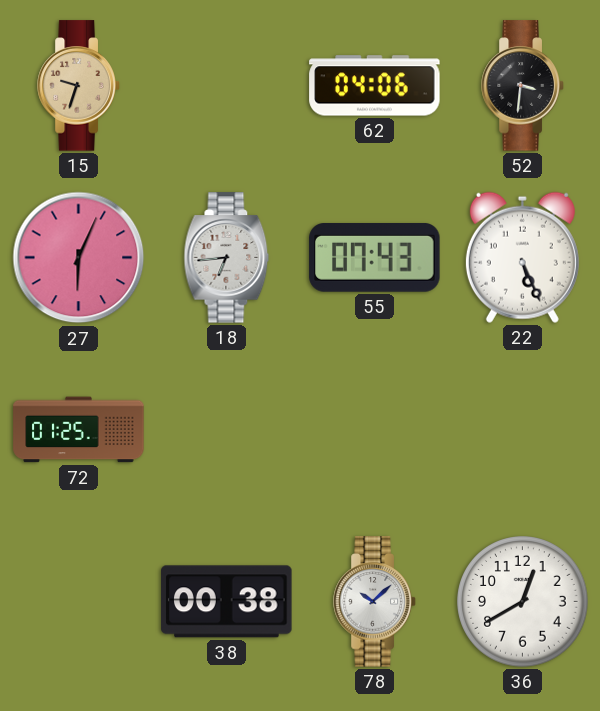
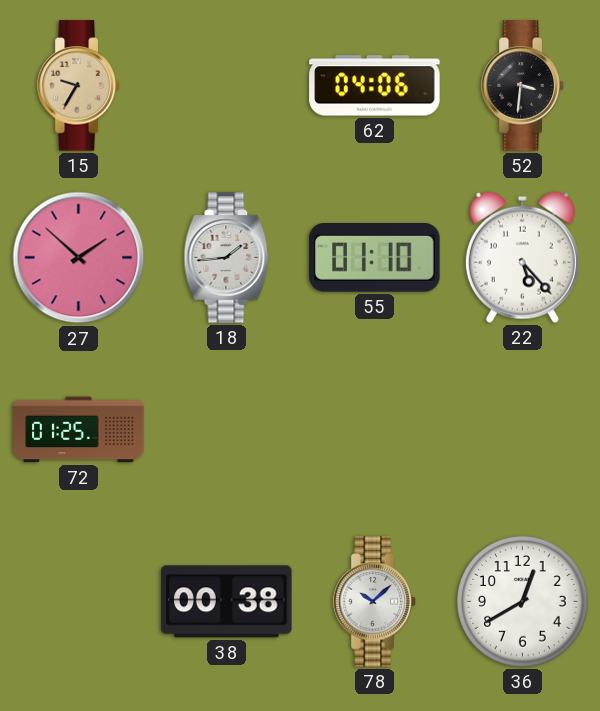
15: 9:33 -> 9:35 (79, 86)
27: 6:04 -> 1:52 (79, 258)
18: 6:44 -> 1:44 (227, 258)
55: 07:43 -> 01:10 (375, 258)
22: 5:26 -> 5:23 (522, 257)
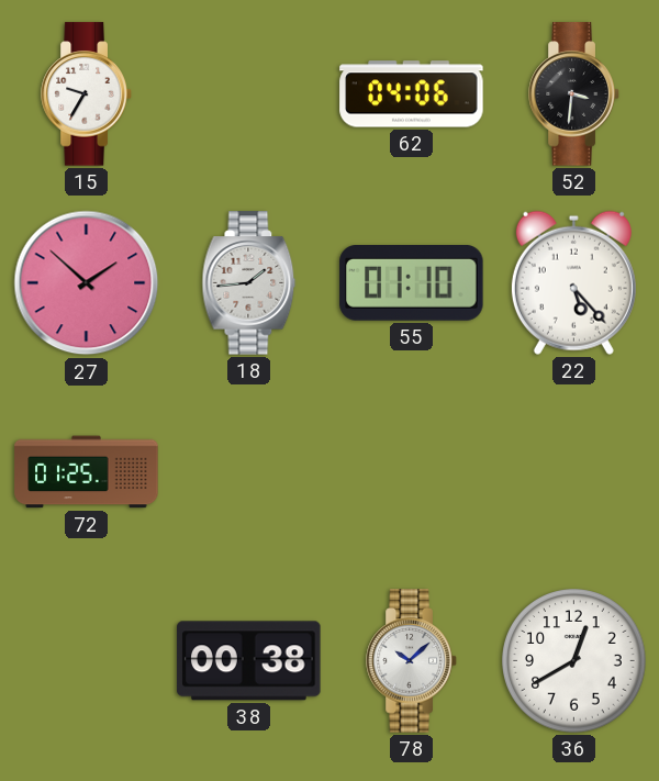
15 dial: champagne -> white (87, 94)
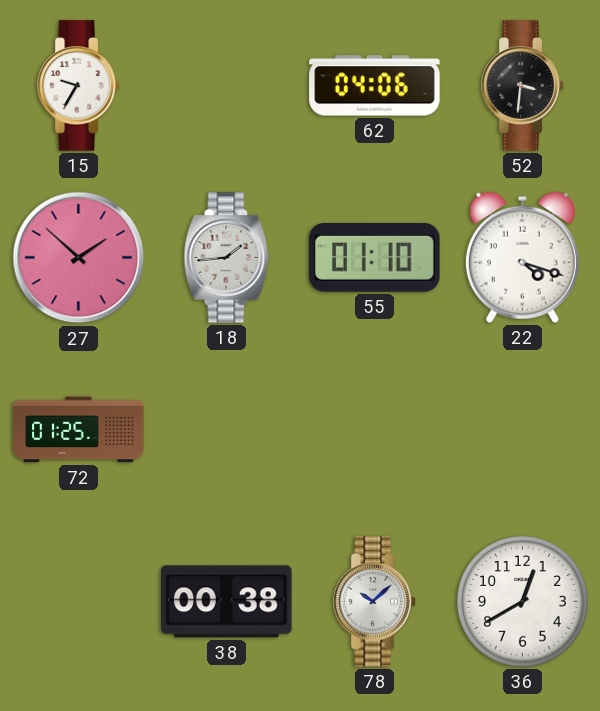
22: 5:23 -> 4:18 (522, 257)
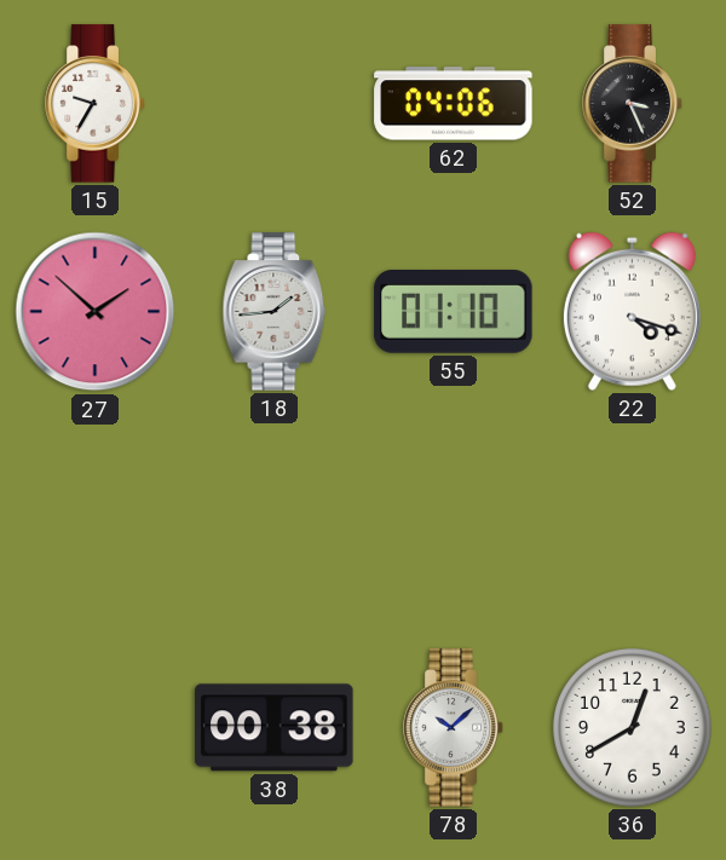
52: 3:31 -> 3:26 (633, 104)
72: 01:25 -> none (79, 430)
